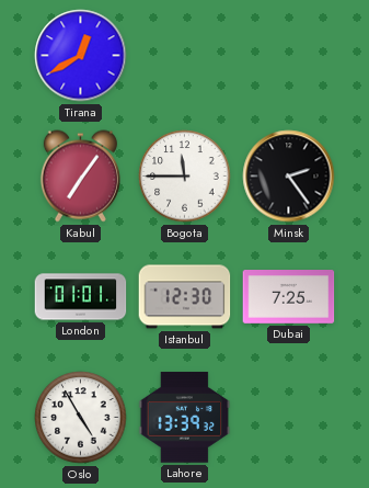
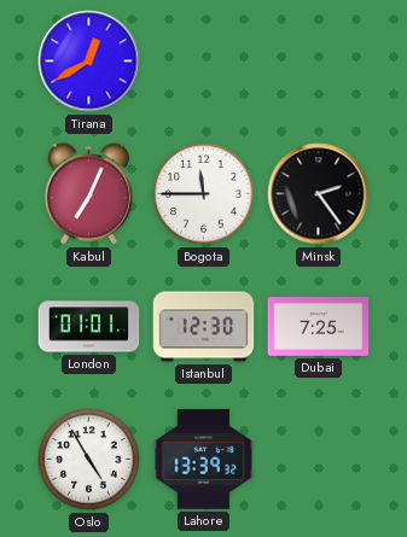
Kabul: 7:06 -> 7:04 (88, 194)
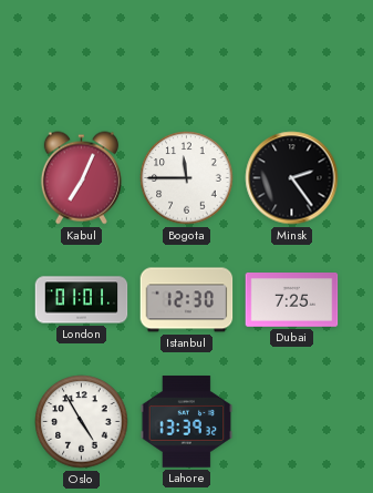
Tirana: 12:40 -> none (89, 62)
